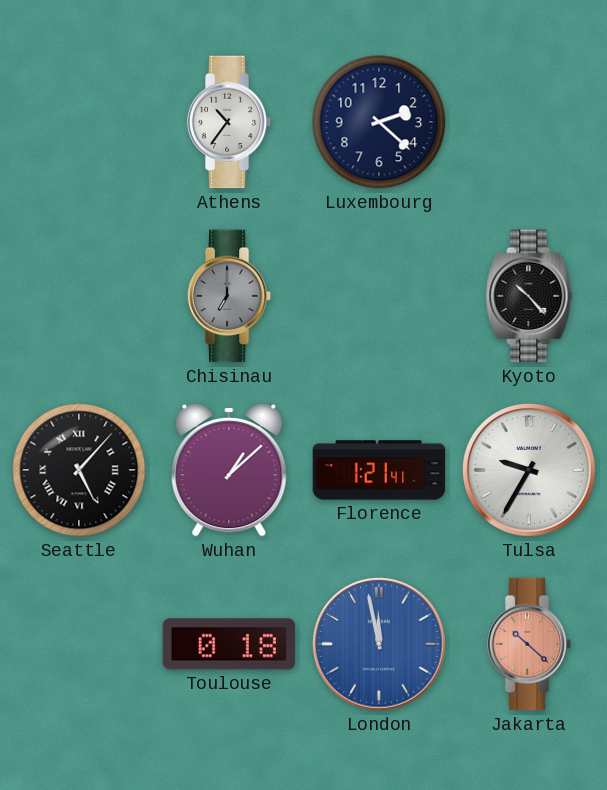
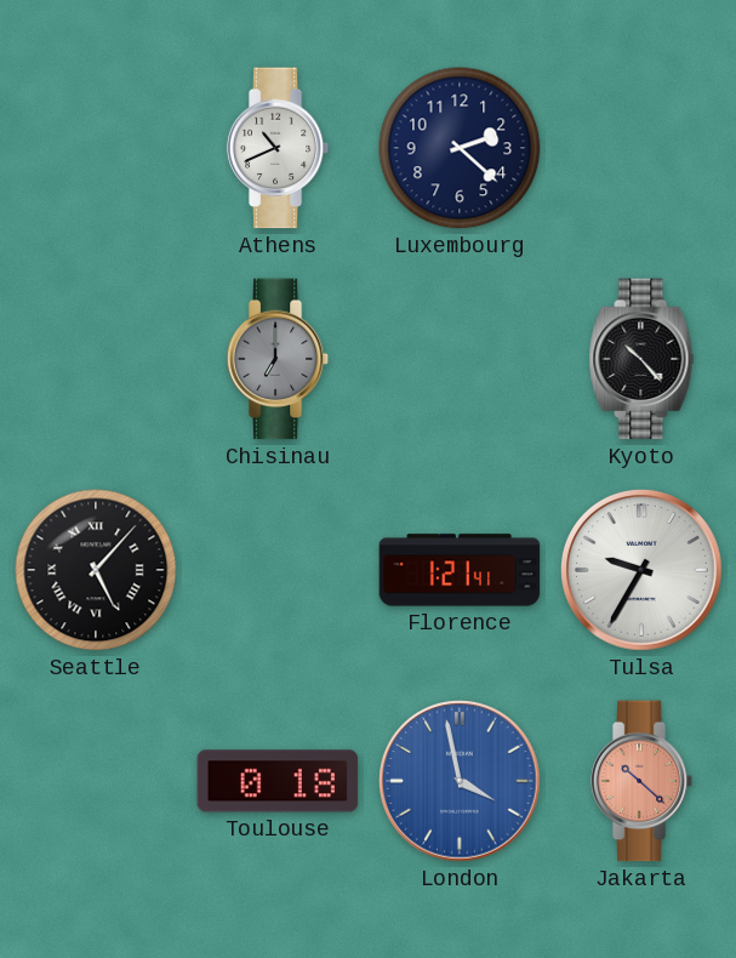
Athens: 10:36 -> 10:41 (278, 148)
Wuhan: 1:08 -> none (229, 470)
London: 11:58 -> 3:58 (461, 782)
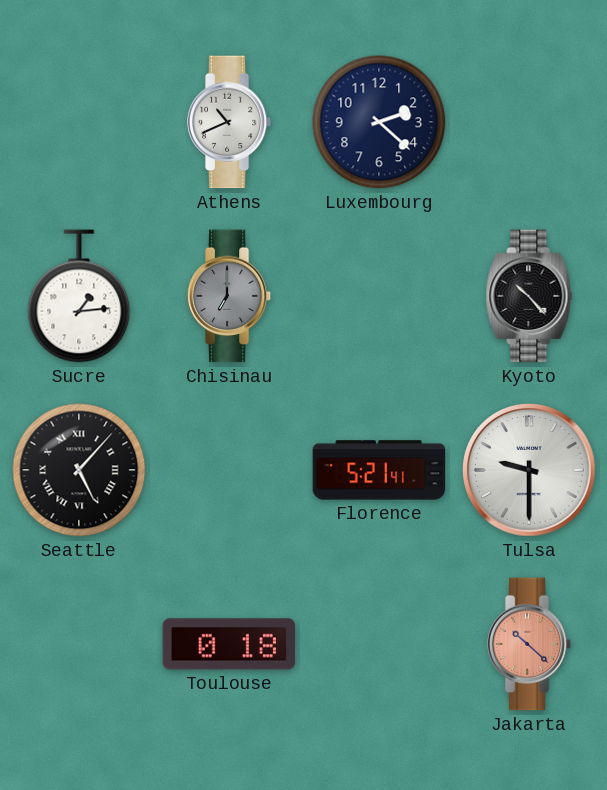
Sucre: none -> 1:14 (79, 296)
Florence: 1:21 -> 5:21 (379, 470)
Tulsa: 9:35 -> 9:30 (530, 471)
London: 3:58 -> none (461, 782)
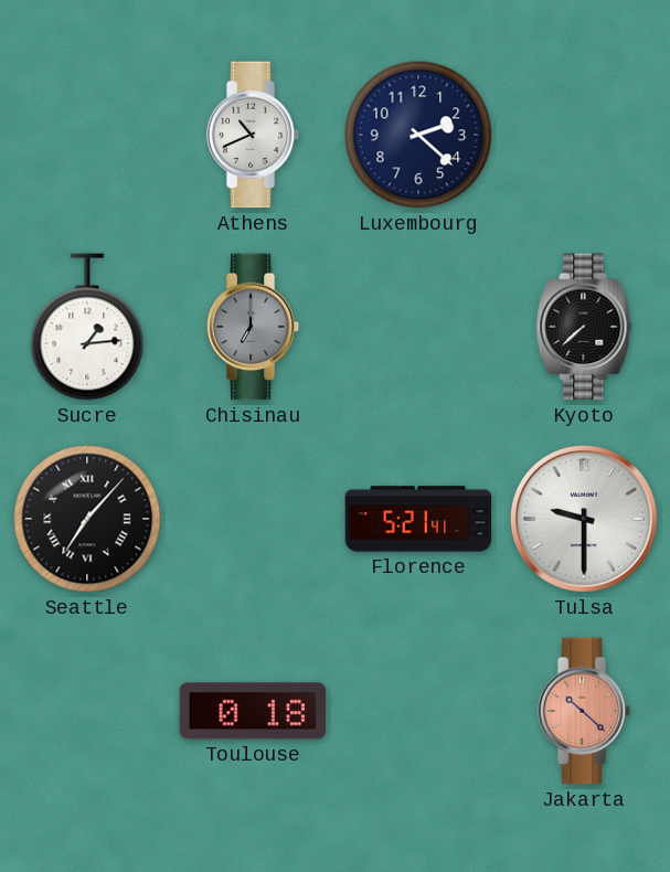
Kyoto: 10:23 -> 7:38 (584, 327)
Seattle: 5:07 -> 7:07 (87, 519)
